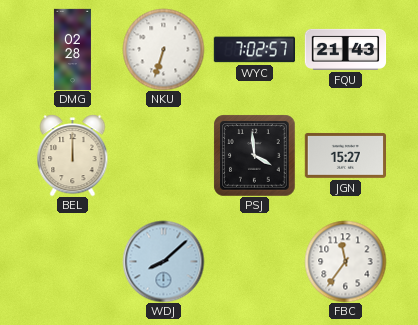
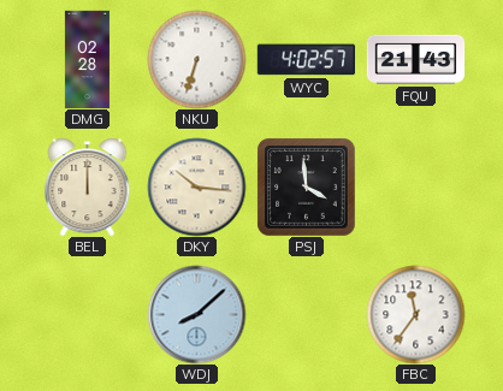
WYC: 7:02 -> 4:02 (306, 60)
DKY: none -> 10:16 (196, 186)
JGN: 15:27 -> none (345, 155)
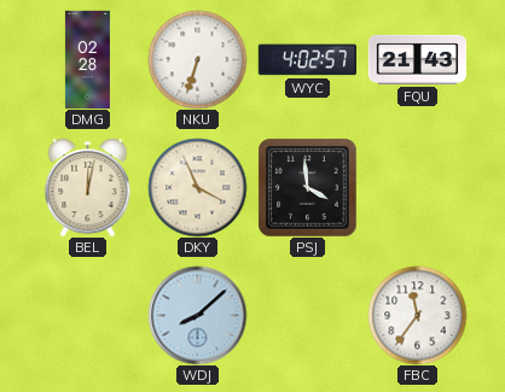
BEL: 12:00 -> 12:02 (88, 187)
DKY: 10:16 -> 3:56 (197, 187)
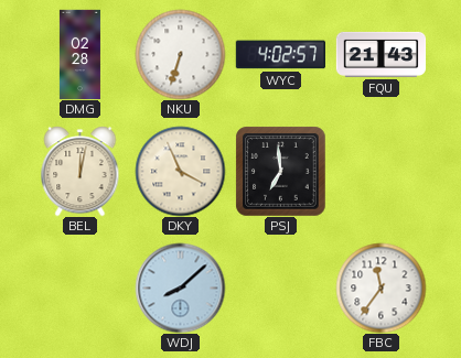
PSJ: 3:59 -> 6:59 (280, 171)
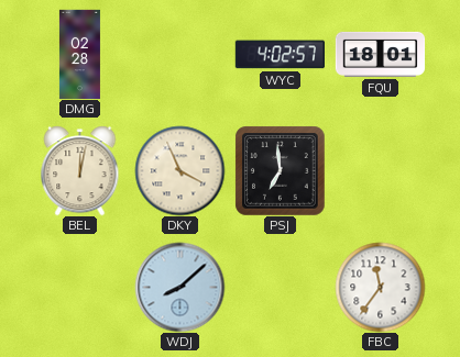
NKU: 6:33 -> none (180, 54)
FQU: 21:43 -> 18:01 (380, 54)
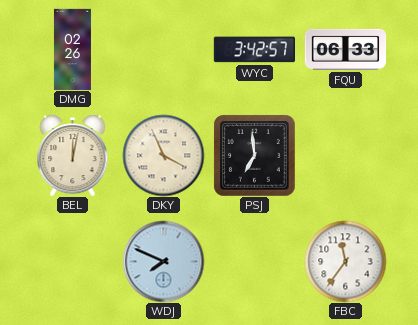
DMG: 02:28 -> 02:26 (72, 49)
WYC: 4:02 -> 3:42 (254, 50)
FQU: 18:01 -> 06:33 (345, 49)
WDJ: 8:08 -> 7:49 (163, 261)
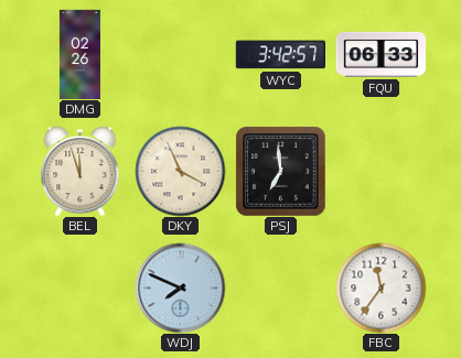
BEL: 12:02 -> 11:57 (81, 171)
